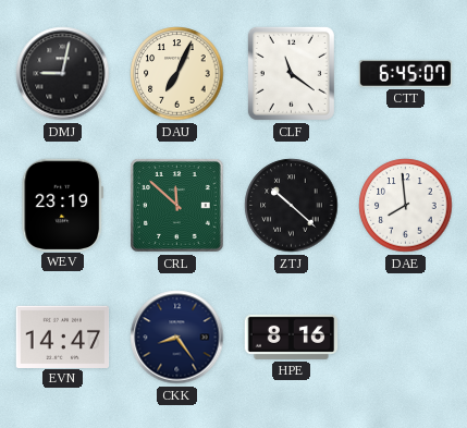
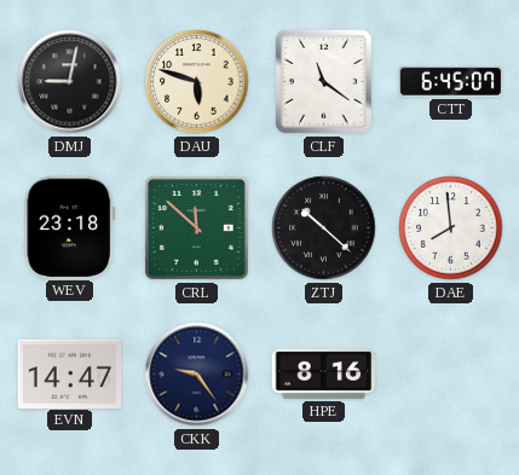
DAU: 7:04 -> 5:48 (197, 82)
WEV: 23:19 -> 23:18 (70, 227)
CKK: 8:24 -> 9:24 (197, 375)
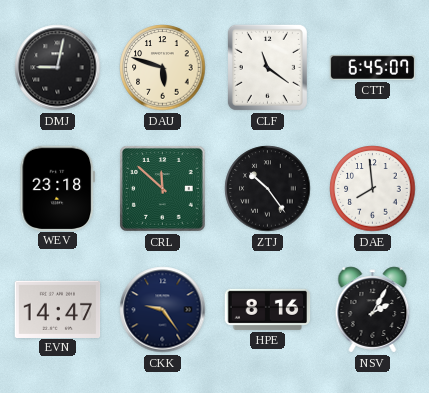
ZTJ: 10:22 -> 10:24 (268, 189)
NSV: none -> 2:05 (373, 310)
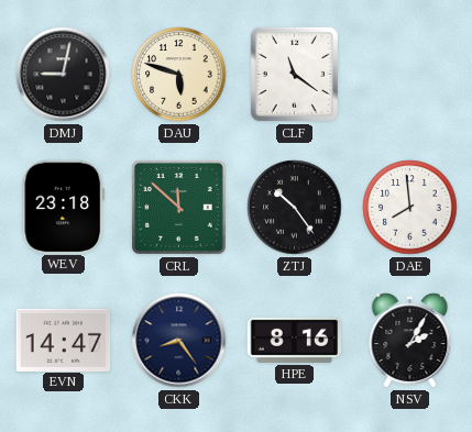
CTT: 6:45 -> none (373, 67)
CKK: 9:24 -> 8:24 (179, 341)
